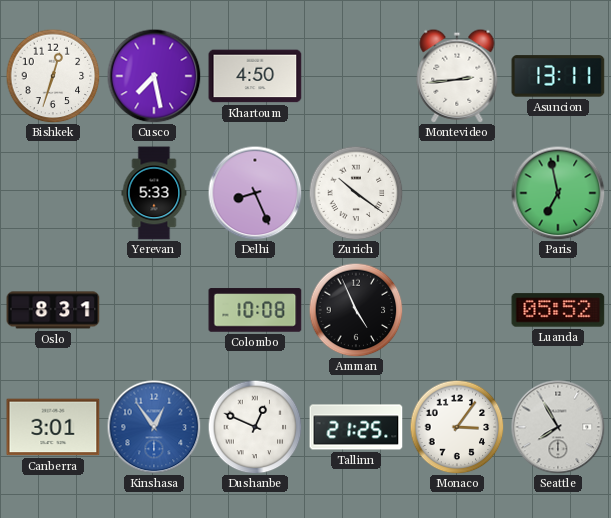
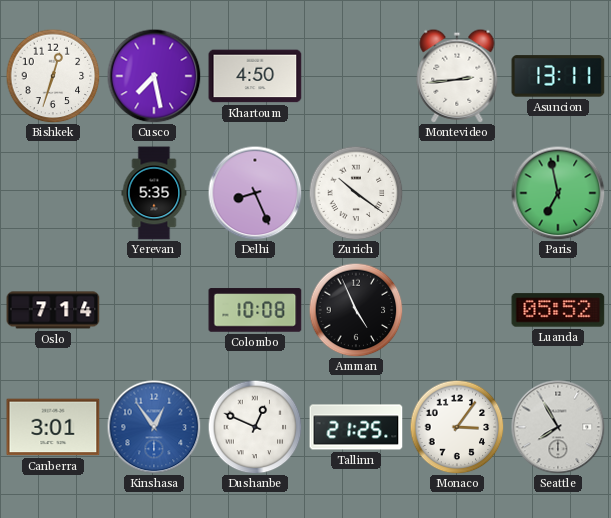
Yerevan: 5:33 -> 5:35 (154, 193)
Oslo: 8:31 -> 7:14 (53, 310)
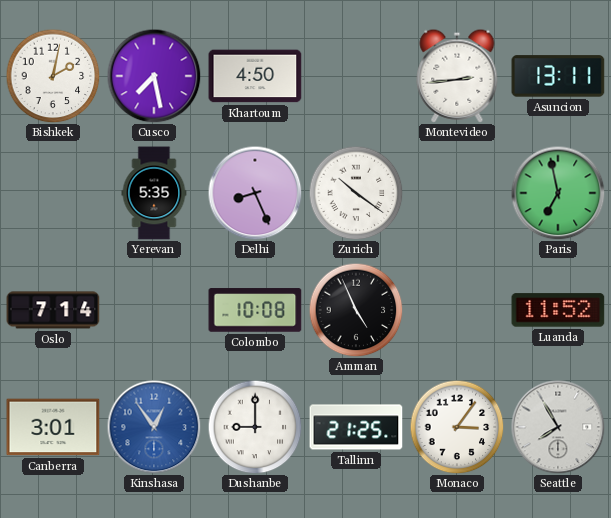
Bishkek: 12:33 -> 2:02 (53, 76)
Luanda: 05:52 -> 11:52 (558, 310)
Dushanbe: 12:49 -> 9:00 (255, 427)
